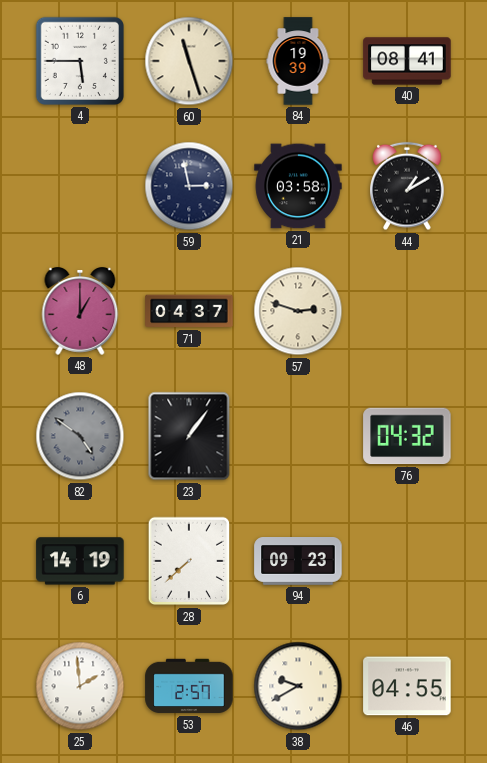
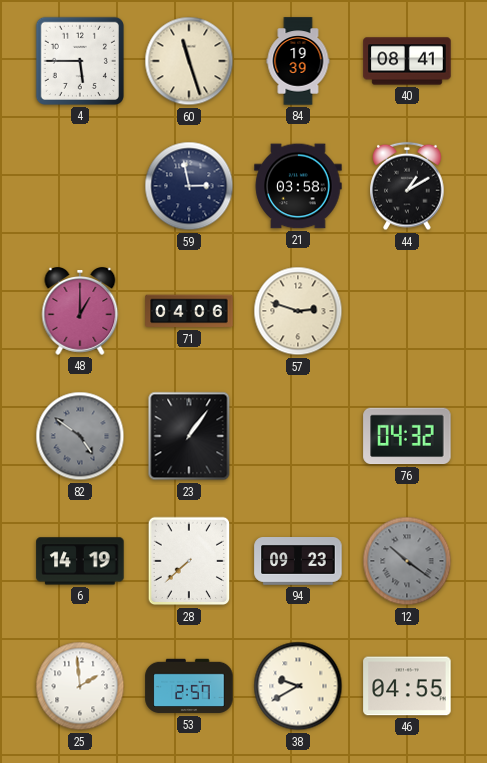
71: 04:37 -> 04:06 (189, 311)
12: none -> 10:21 (407, 561)
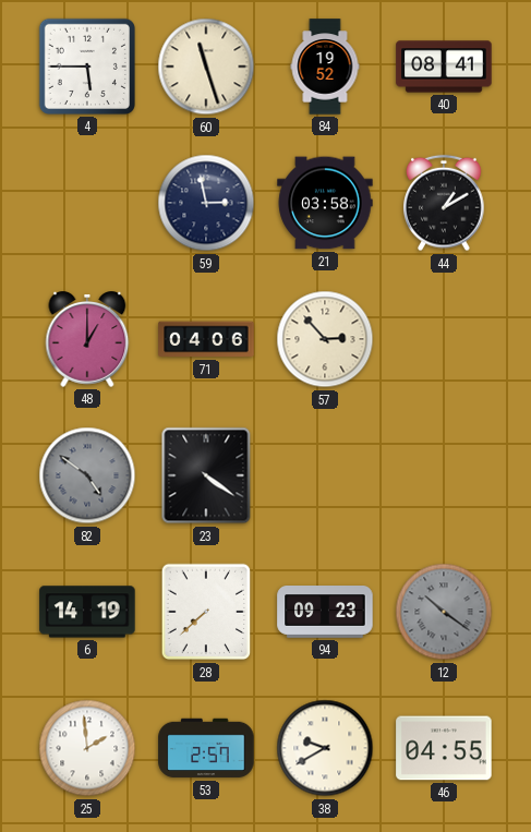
84: 19:39 -> 19:52 (325, 67)
57: 2:48 -> 2:53 (325, 339)
23: 1:06 -> 4:21 (206, 475)
76: 04:32 -> none (407, 436)
